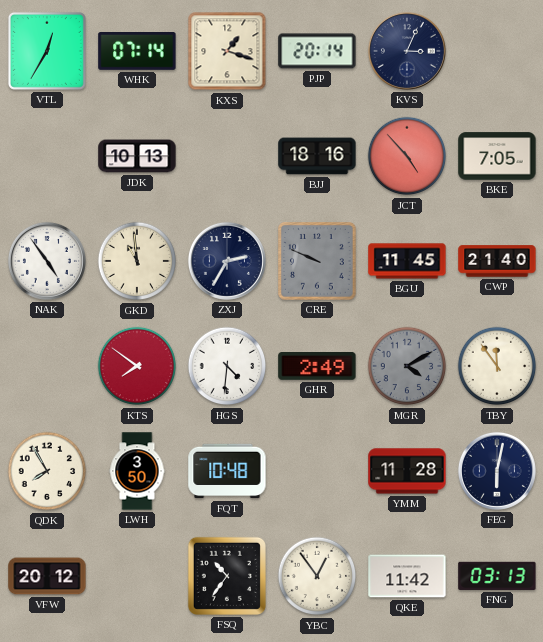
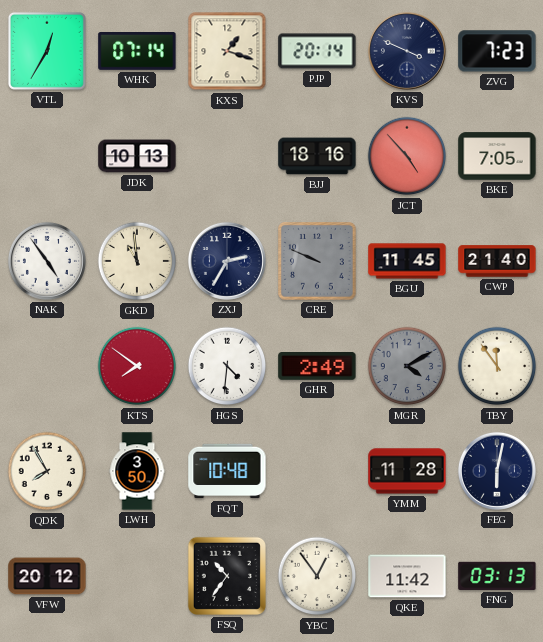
KVS: 3:04 -> 3:49 (407, 51)
ZVG: none -> 7:23 (497, 51)
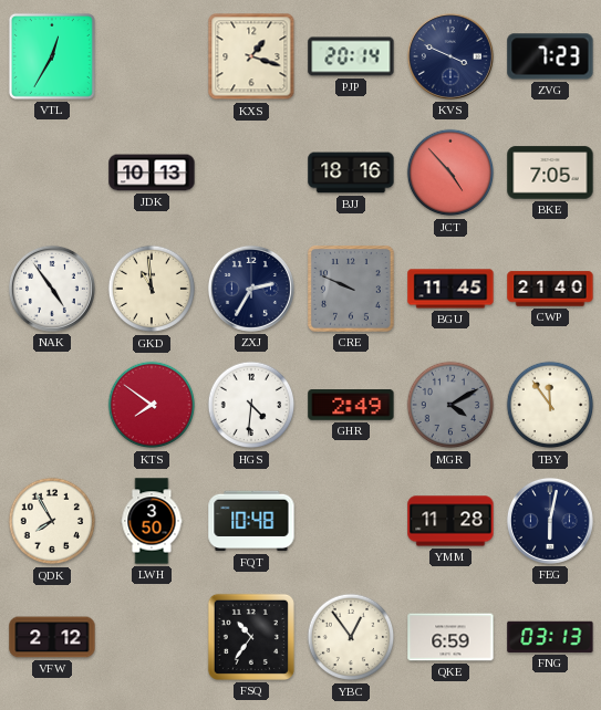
WHK: 07:14 -> none (137, 52)
VFW: 20:12 -> 2:12 (52, 637)
QKE: 11:42 -> 6:59 (450, 637)
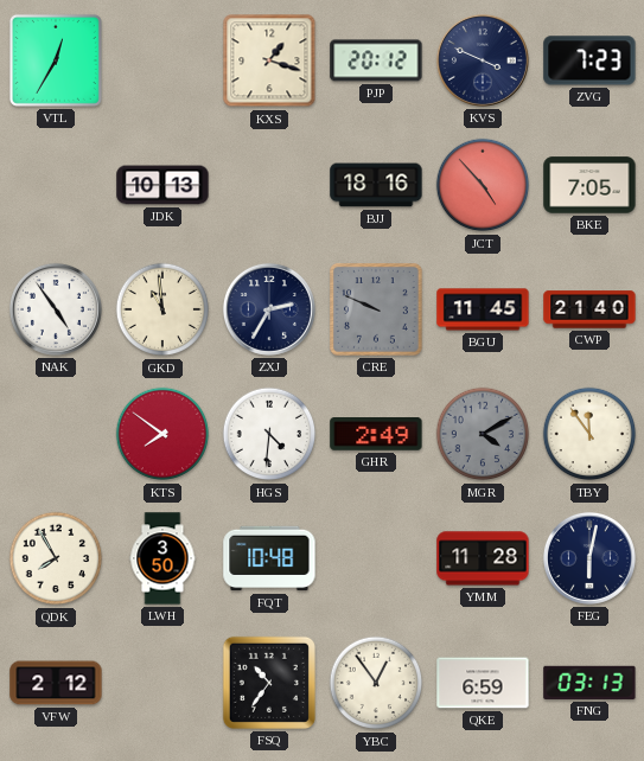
PJP: 20:14 -> 20:12 (376, 60)
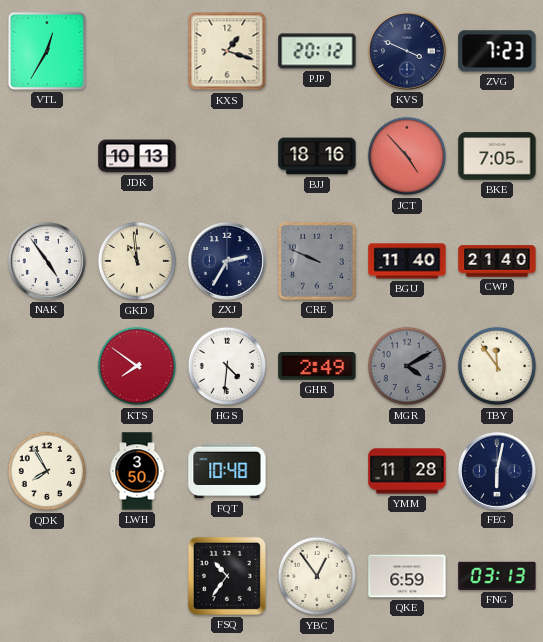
BGU: 11:45 -> 11:40 (407, 261)
VFW: 2:12 -> none (56, 683)
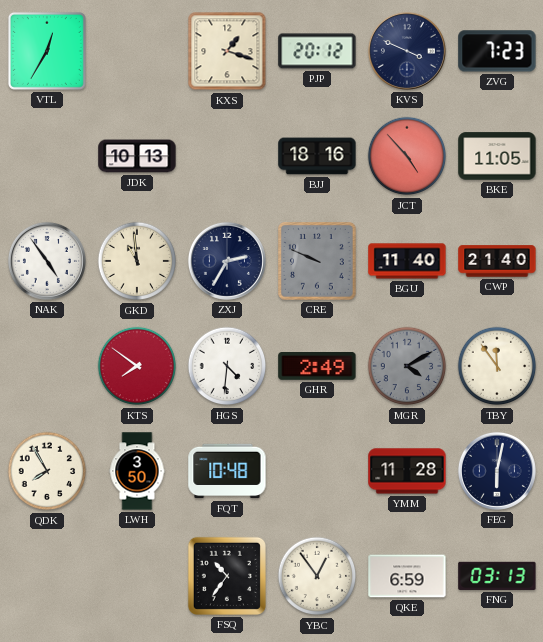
BKE: 7:05 -> 11:05 (497, 156)
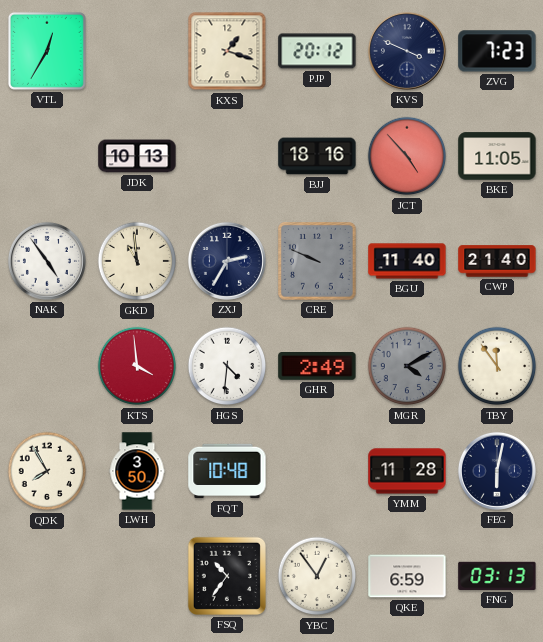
KTS: 7:51 -> 3:59 (137, 366)
